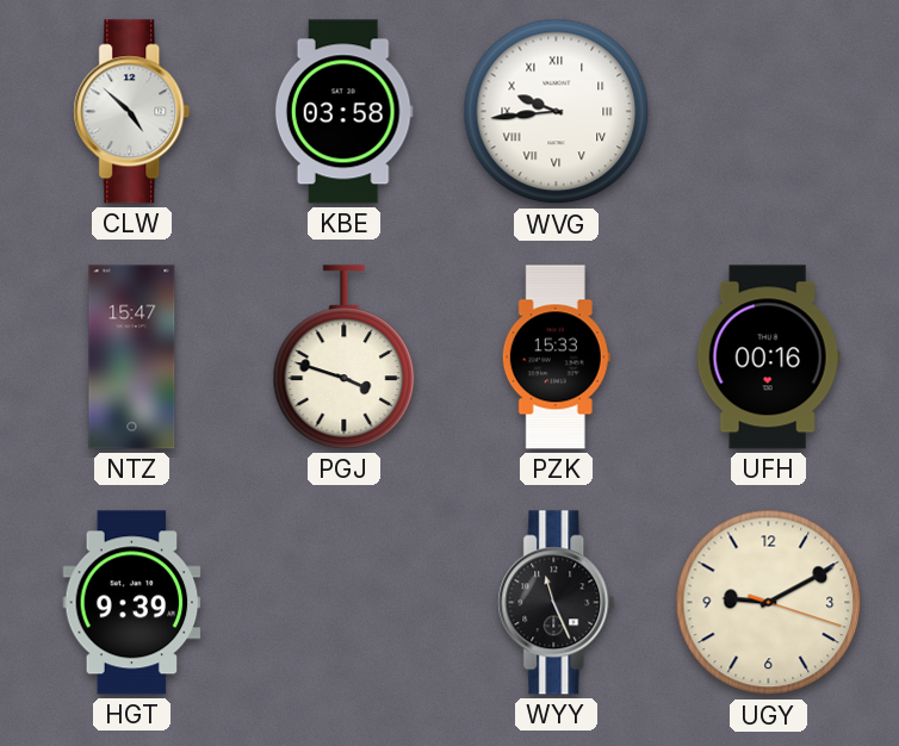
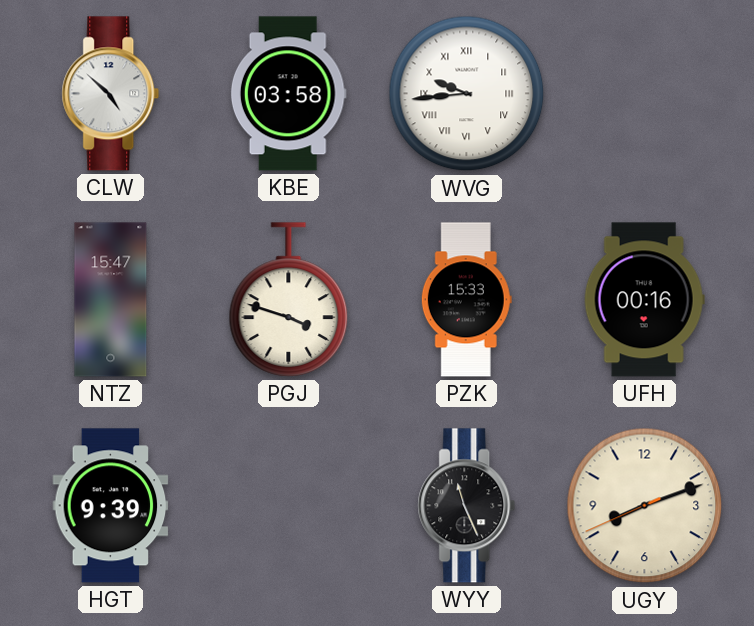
UGY: 9:10 -> 8:11 (645, 506)
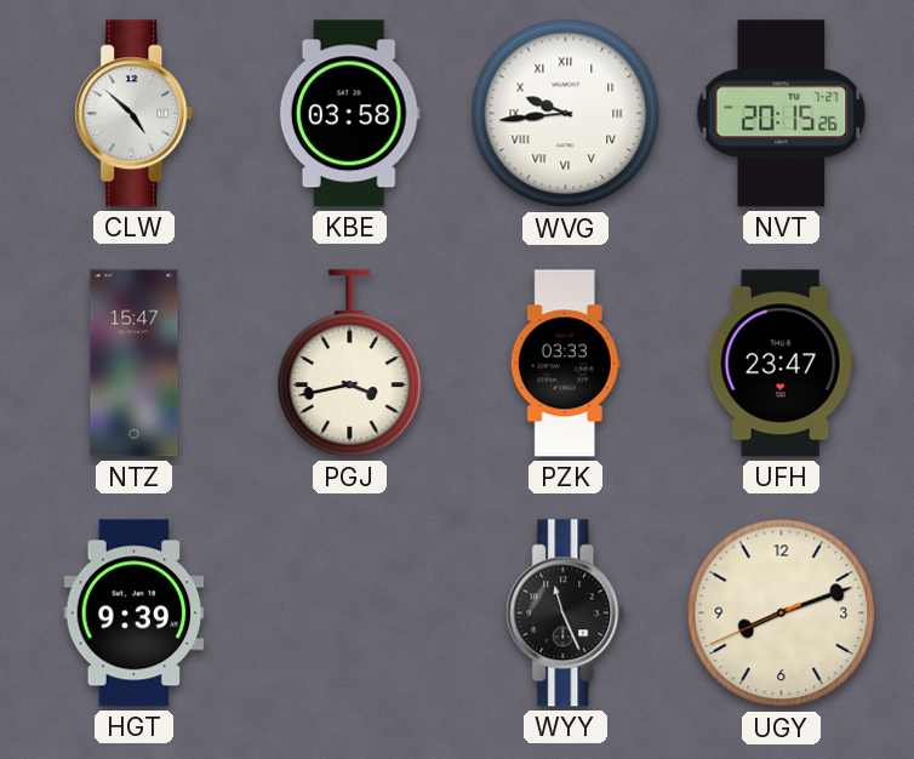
NVT: none -> 20:15 (782, 114)
PGJ: 3:48 -> 3:43 (350, 364)
PZK: 15:33 -> 03:33 (565, 364)
UFH: 00:16 -> 23:47 (781, 364)
